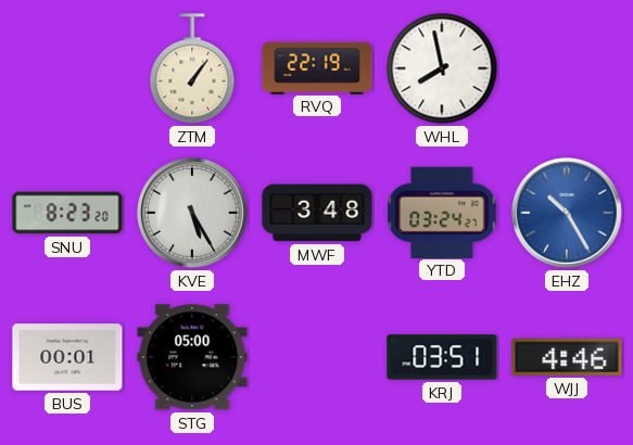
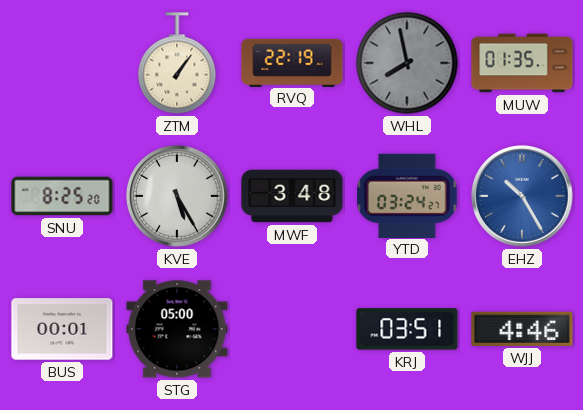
WHL dial: white -> grey (407, 63)
MUW: none -> 01:35 (522, 63)
SNU: 8:23 -> 8:25 (62, 196)
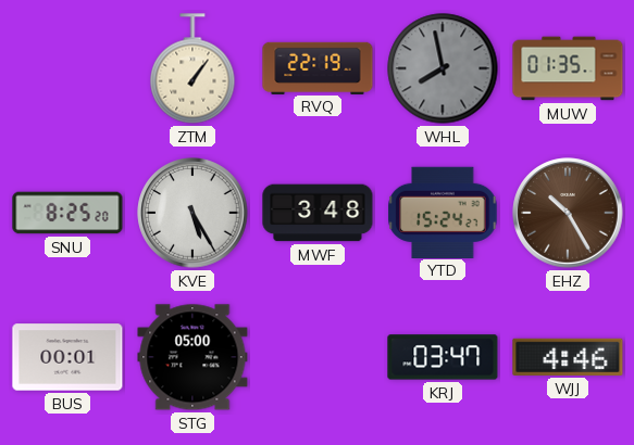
YTD: 03:24 -> 15:24 (443, 212)
EHZ dial: blue -> brown (568, 213)
KRJ: 03:51 -> 03:47 (443, 357)
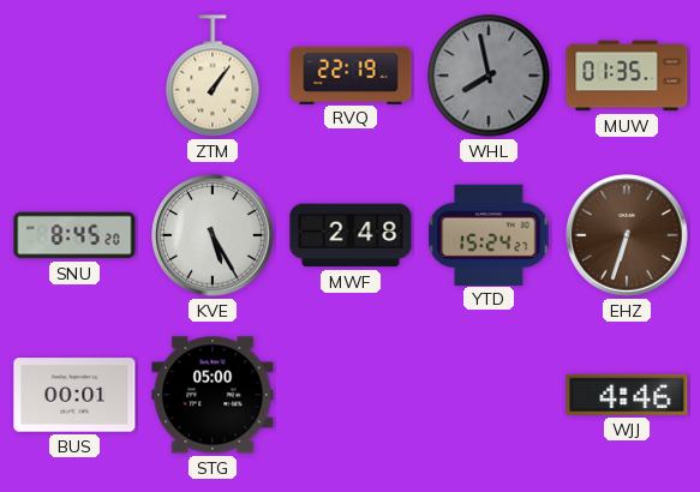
SNU: 8:25 -> 8:45 (74, 235)
MWF: 3:48 -> 2:48 (351, 235)
EHZ: 10:25 -> 6:33 (627, 235)
KRJ: 03:47 -> none (443, 357)
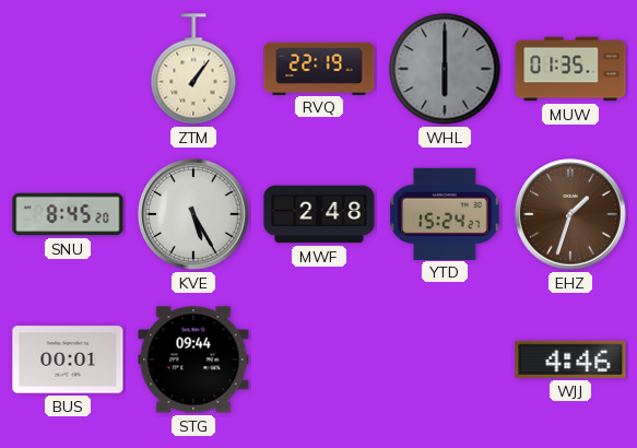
WHL: 7:58 -> 6:00 (445, 69)
EHZ: 6:33 -> 1:33 (570, 214)
STG: 05:00 -> 09:44 (193, 359)
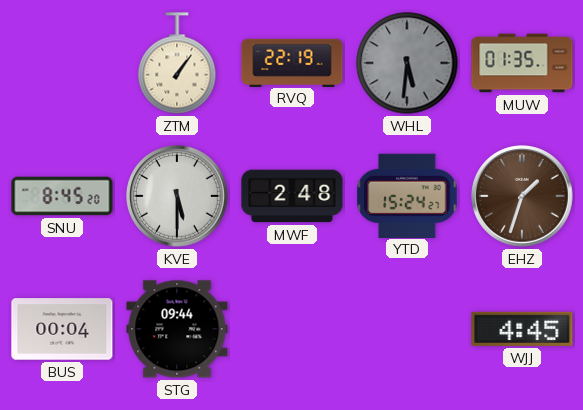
WHL: 6:00 -> 5:31 (407, 63)
KVE: 5:25 -> 5:30 (177, 196)
BUS: 00:01 -> 00:04 (62, 329)
WJJ: 4:46 -> 4:45 (522, 329)
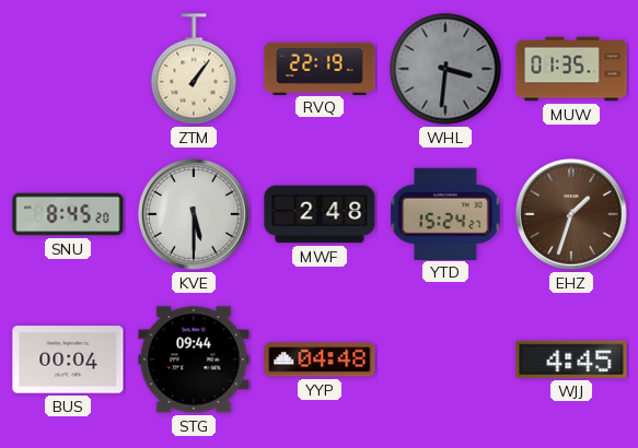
WHL: 5:31 -> 3:31 (445, 69)
YYP: none -> 04:48 (320, 359)
